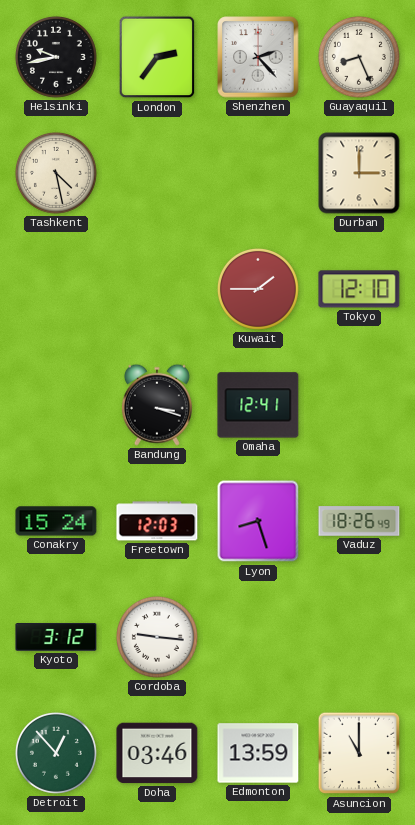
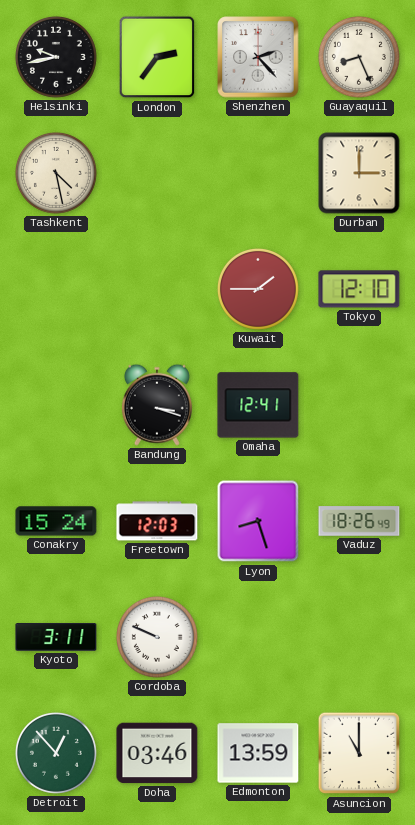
Kyoto: 3:12 -> 3:11 (56, 637)
Cordoba: 9:16 -> 9:49 (157, 637)
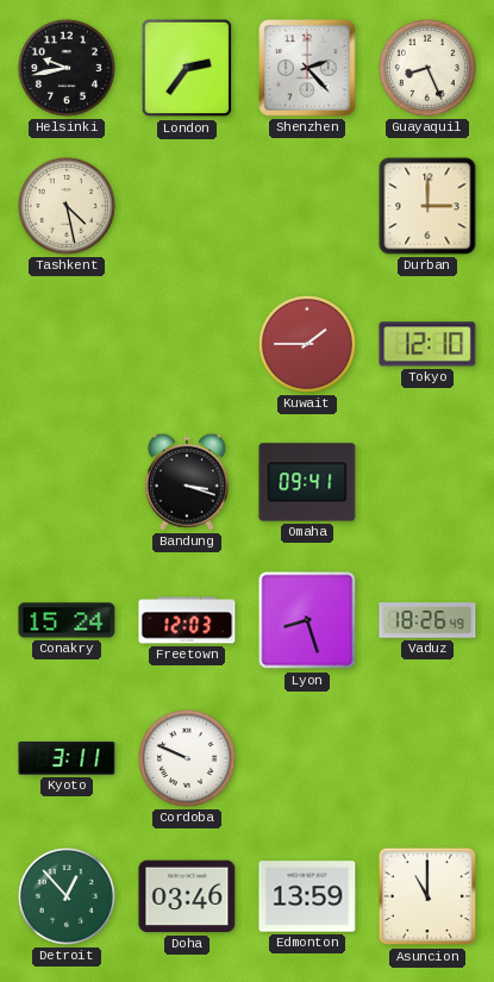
Omaha: 12:41 -> 09:41 (307, 482)
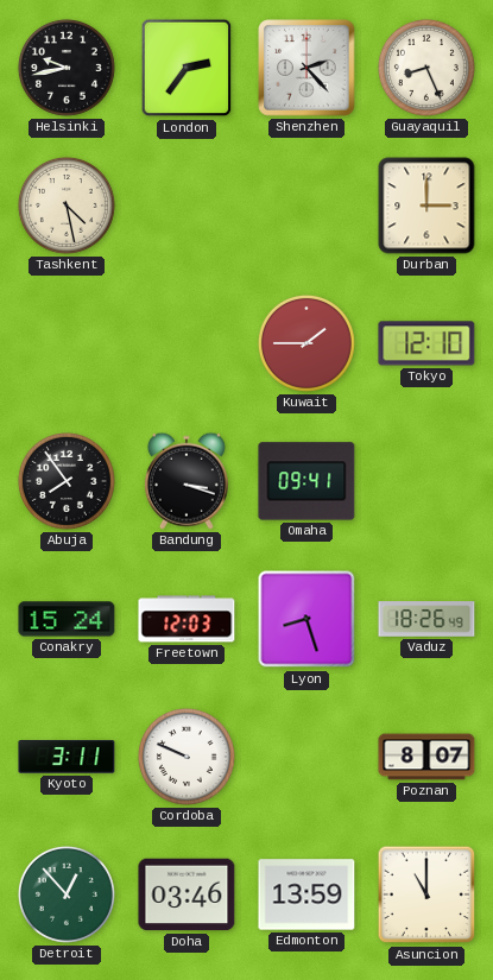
Abuja: none -> 7:54 (67, 481)
Poznan: none -> 8:07 (426, 757)
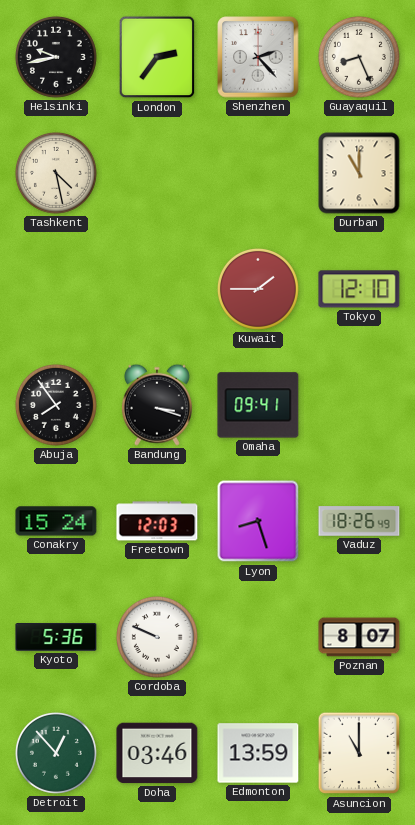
Durban: 3:00 -> 11:00 (359, 173)
Kyoto: 3:11 -> 5:36 (56, 637)
